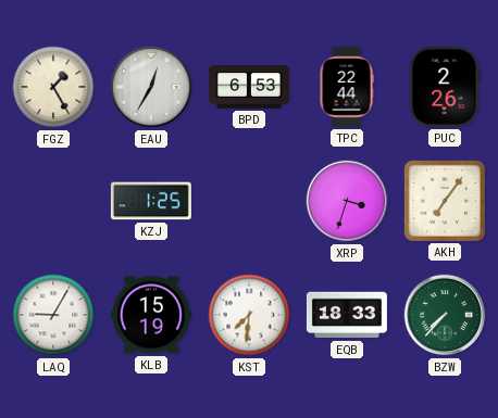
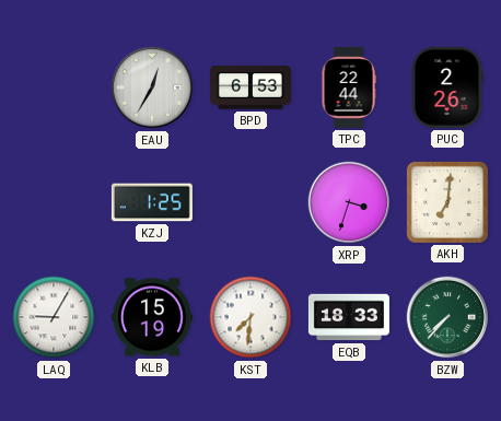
FGZ: 1:25 -> none (53, 87)
AKH: 7:06 -> 7:01 (447, 202)
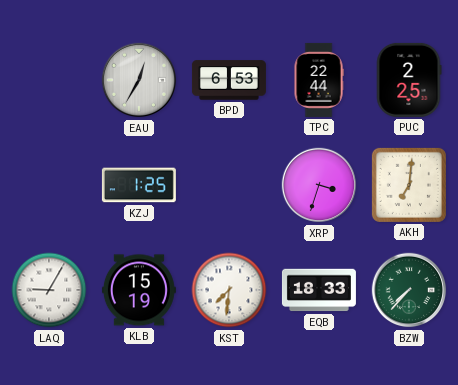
PUC: 2:26 -> 2:25 (409, 80)
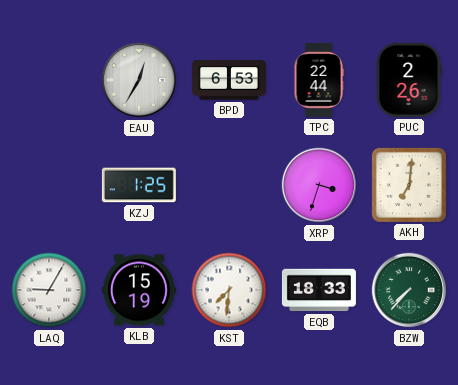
PUC: 2:25 -> 2:26 (409, 80)
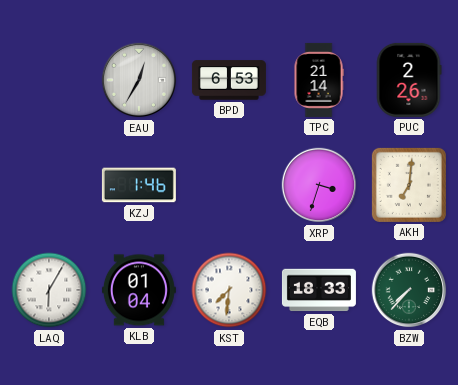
TPC: 22:44 -> 21:14 (319, 80)
KZJ: 1:25 -> 1:46 (139, 185)
LAQ: 9:05 -> 6:05 (49, 290)
KLB: 15:19 -> 01:04 (139, 290)
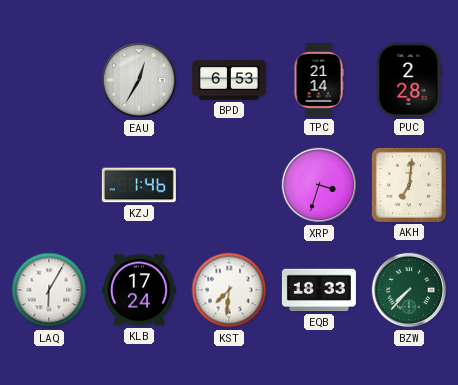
PUC: 2:26 -> 2:28 (409, 80)
KLB: 01:04 -> 17:24 (139, 290)
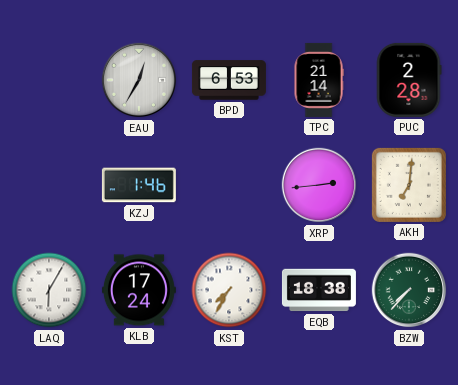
XRP: 3:33 -> 2:44 (319, 185)
KST: 7:31 -> 7:35 (229, 290)
EQB: 18:33 -> 18:38 (319, 290)
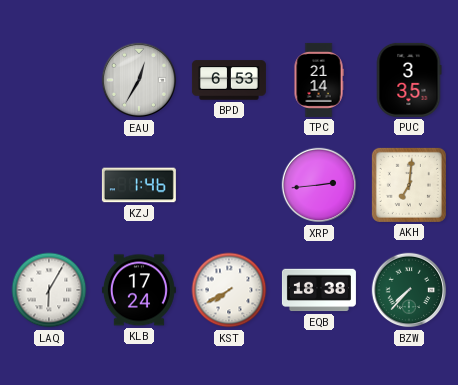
PUC: 2:28 -> 3:35 (409, 80)
KST: 7:35 -> 7:40 (229, 290)
